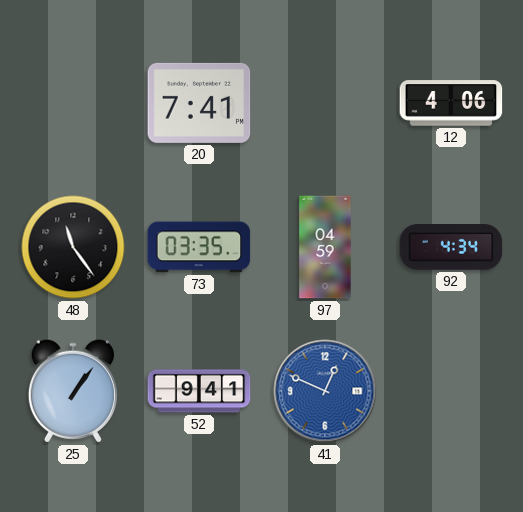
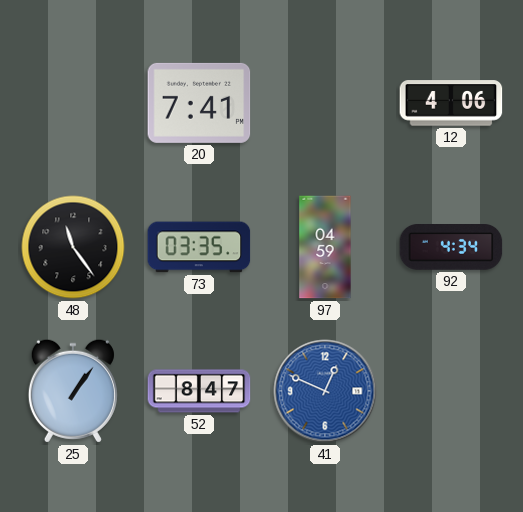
52: 9:41 -> 8:47 (199, 391)
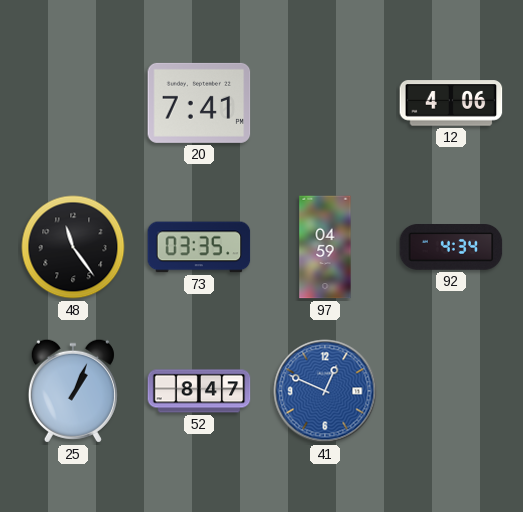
25: 1:06 -> 1:04 (73, 391)
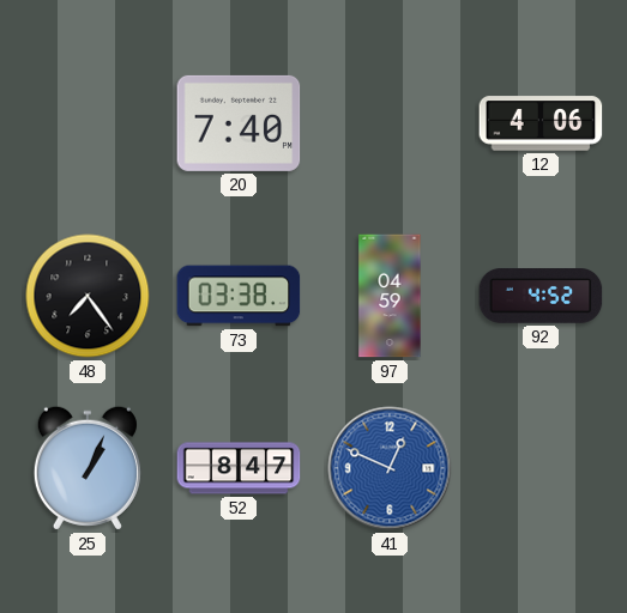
20: 7:41 -> 7:40 (239, 123)
48: 11:24 -> 7:24 (88, 296)
73: 03:35 -> 03:38 (239, 296)
92: 4:34 -> 4:52 (541, 297)
